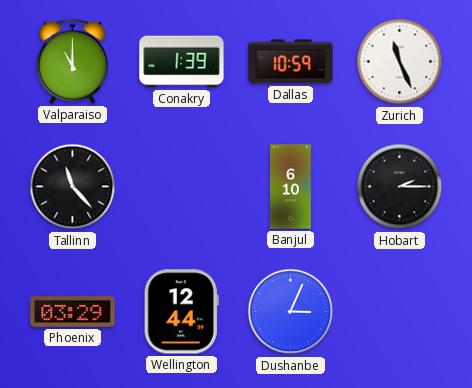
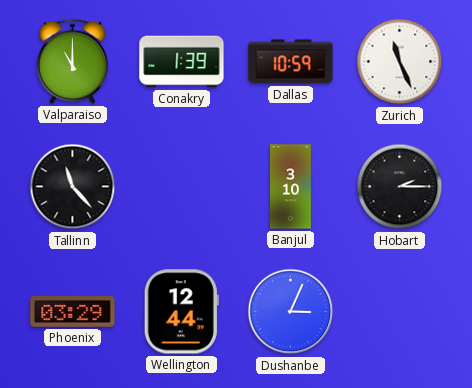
Banjul: 6:10 -> 3:10 (291, 187)
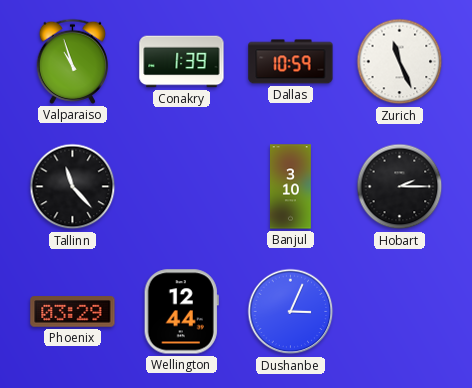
Valparaiso: 11:00 -> 10:57 (73, 61)
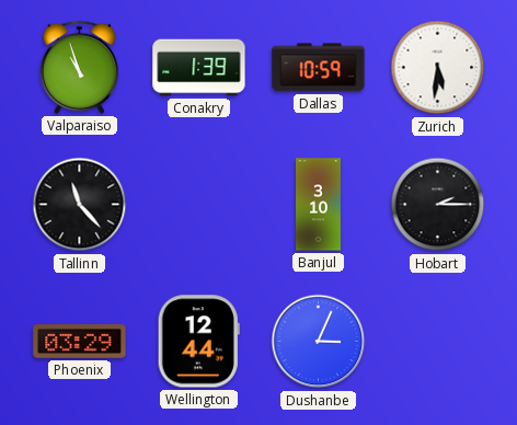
Zurich: 11:26 -> 5:31 (438, 68)
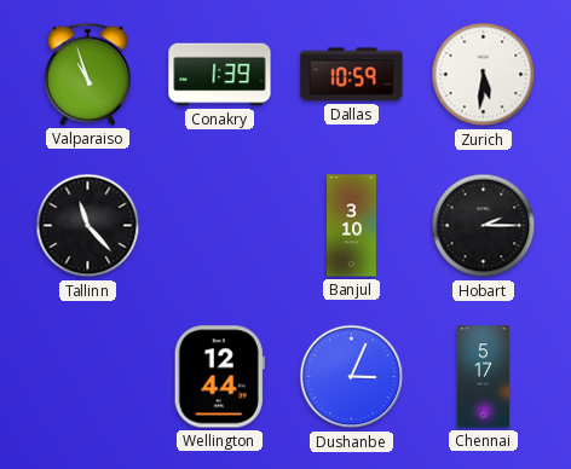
Phoenix: 03:29 -> none (80, 342)
Chennai: none -> 5:17 (484, 377)
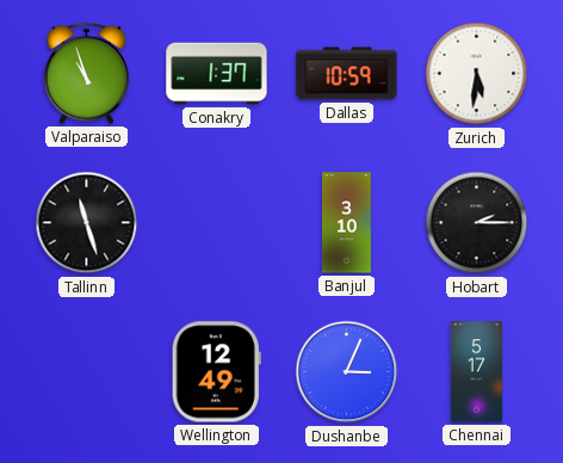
Conakry: 1:39 -> 1:37 (217, 74)
Tallinn: 11:23 -> 11:27 (87, 223)
Wellington: 12:44 -> 12:49 (216, 372)
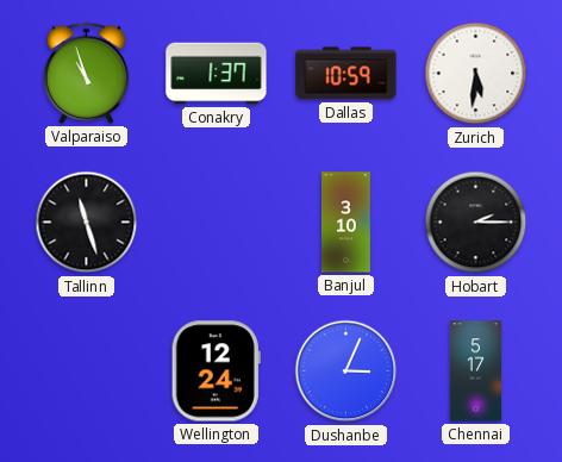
Wellington: 12:49 -> 12:24 (216, 372)
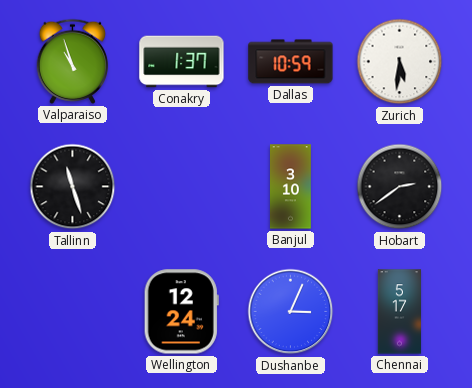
Hobart: 2:15 -> 2:39 (400, 187)
